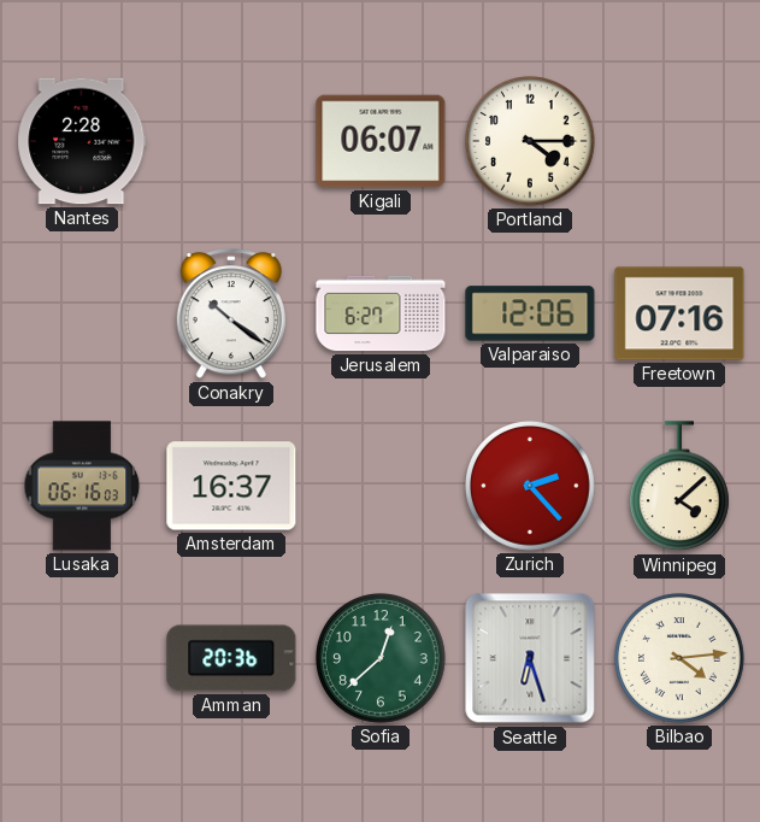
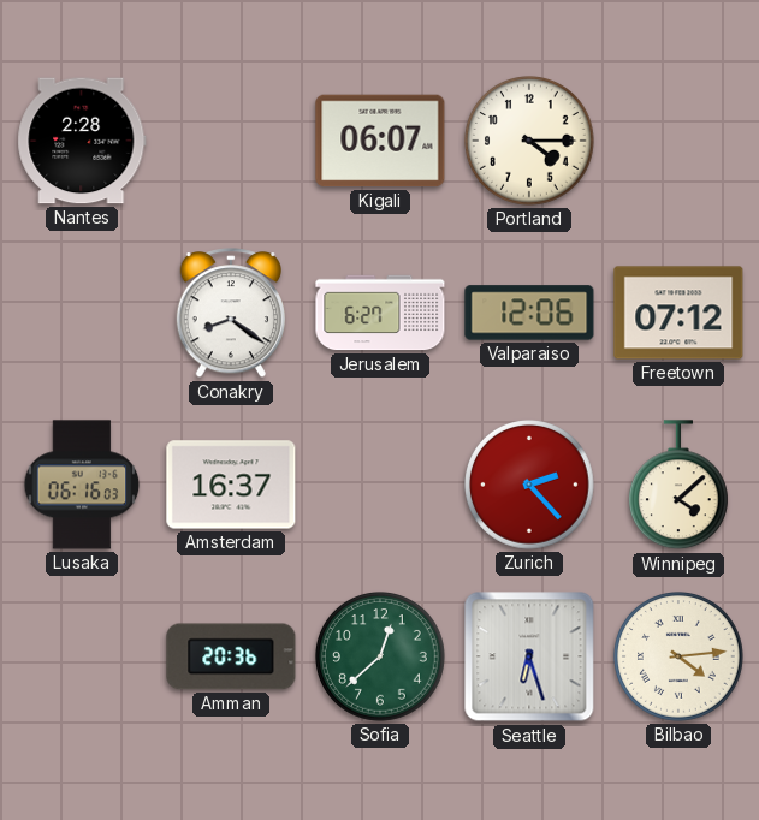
Conakry: 10:21 -> 8:21 (230, 314)
Freetown: 07:16 -> 07:12 (678, 313)
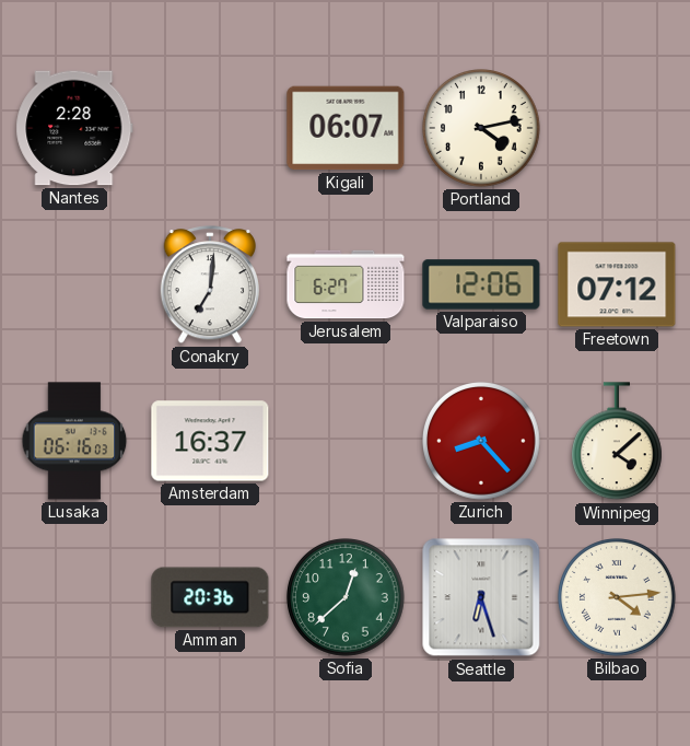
Portland: 4:15 -> 4:13 (482, 129)
Conakry: 8:21 -> 7:01 (209, 285)
Zurich: 2:23 -> 8:23 (482, 442)
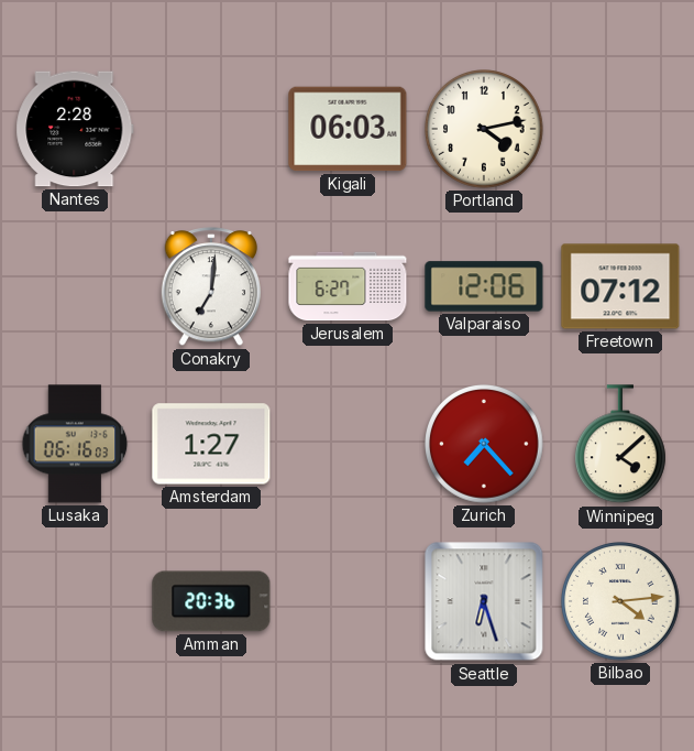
Kigali: 06:07 -> 06:03 (348, 129)
Amsterdam: 16:37 -> 1:27 (211, 444)
Zurich: 8:23 -> 7:23 (485, 445)
Sofia: 12:38 -> none (347, 598)
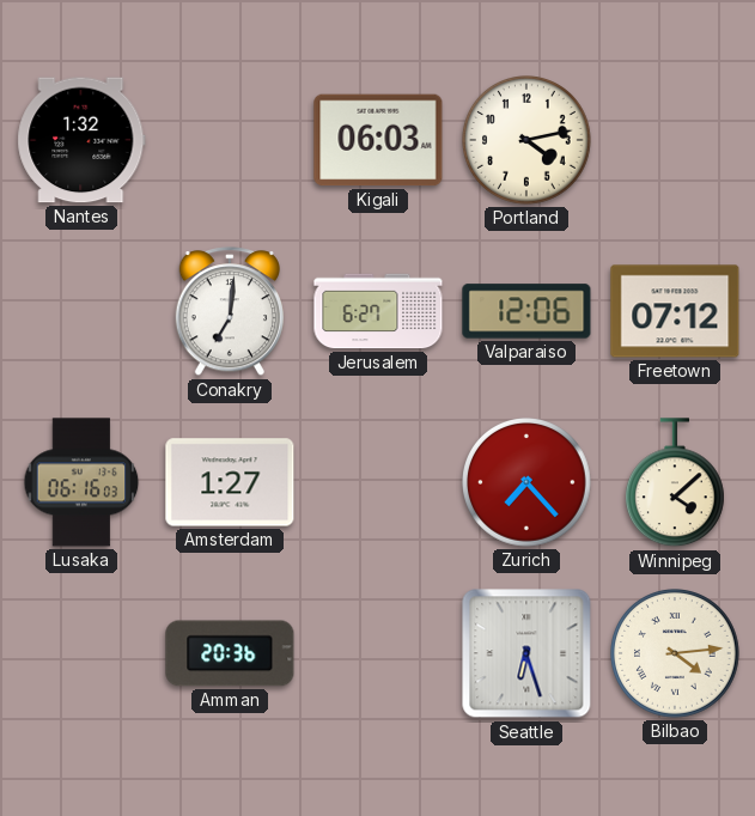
Nantes: 2:28 -> 1:32 (81, 140)
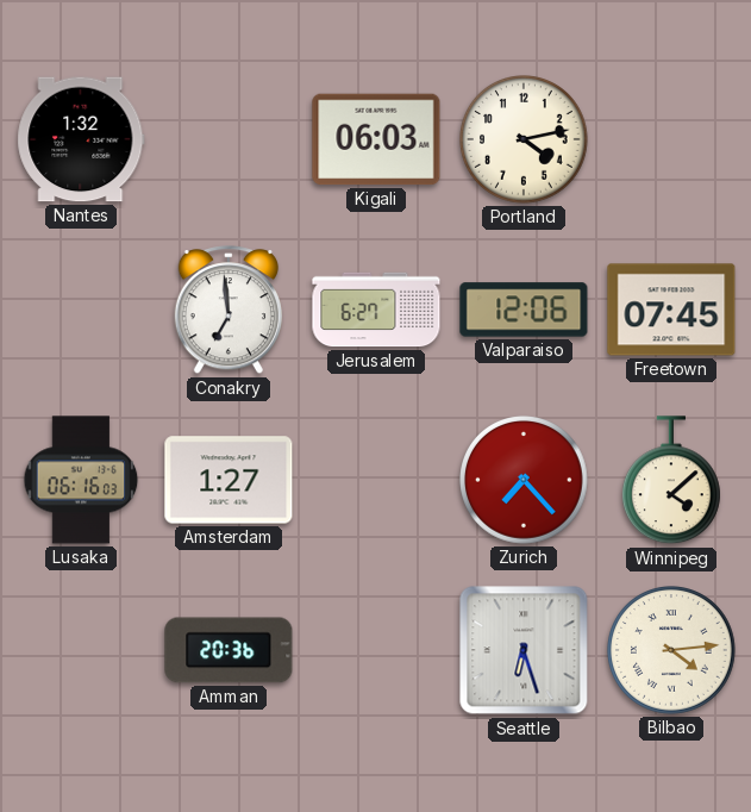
Conakry: 7:01 -> 6:59 (227, 311)
Freetown: 07:12 -> 07:45 (671, 310)
